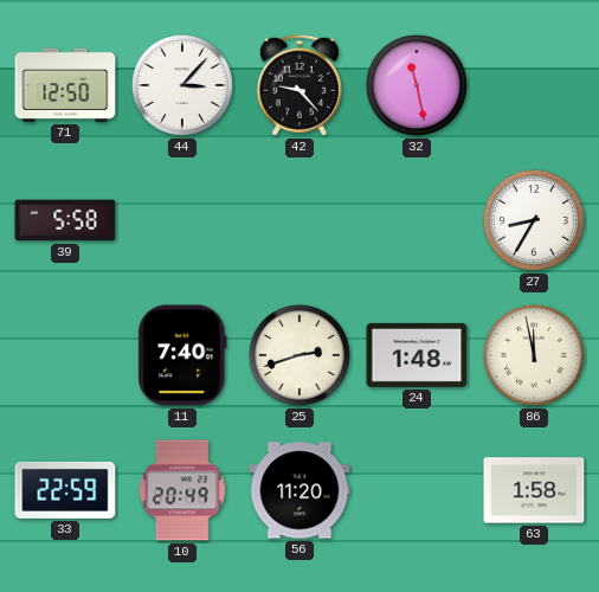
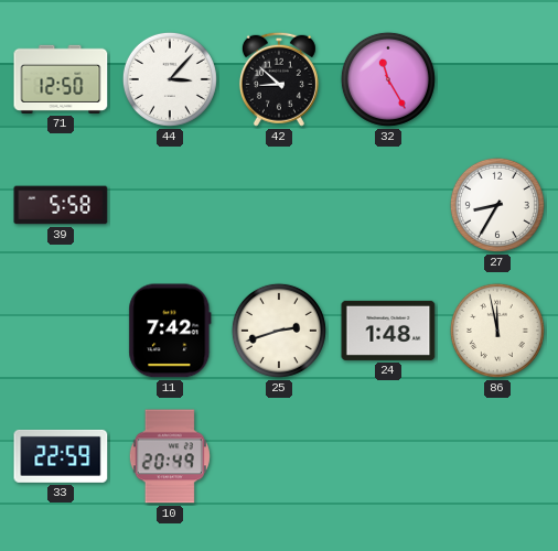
42: 9:23 -> 8:52 (279, 79)
32: 11:28 -> 11:25 (388, 79)
11: 7:40 -> 7:42 (170, 331)
56: 11:20 -> none (299, 490)
63: 1:58 -> none (534, 490)
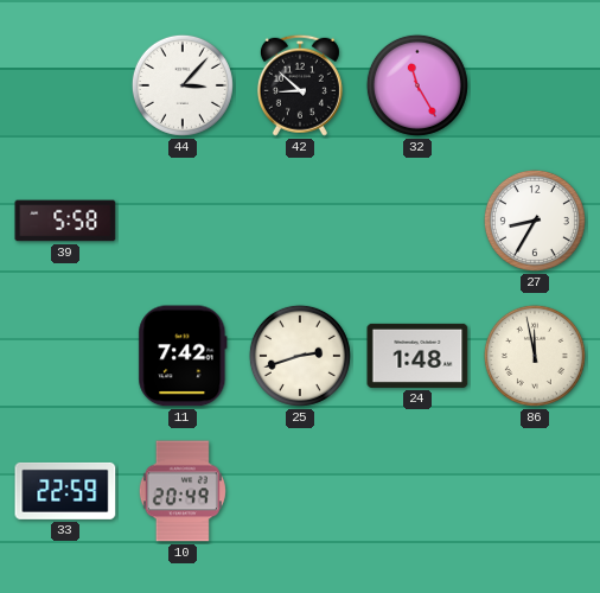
71: 12:50 -> none (61, 79)
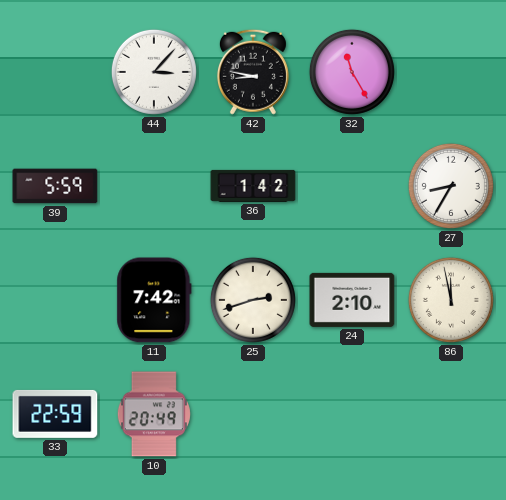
42: 8:52 -> 8:47 (253, 72)
39: 5:58 -> 5:59 (55, 186)
36: none -> 1:42 (253, 186)
24: 1:48 -> 2:10 (352, 300)
